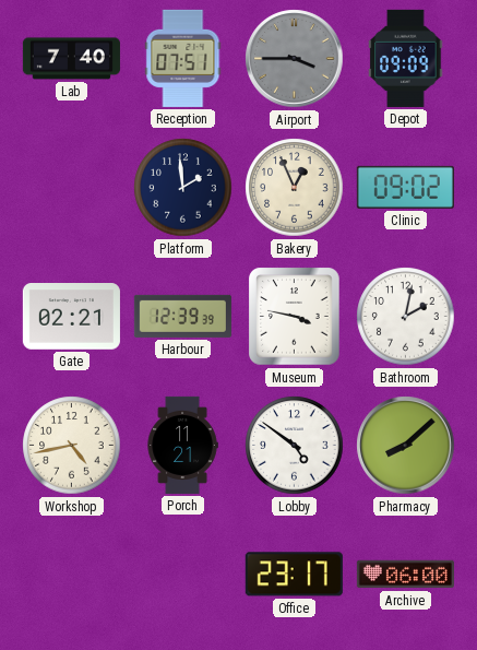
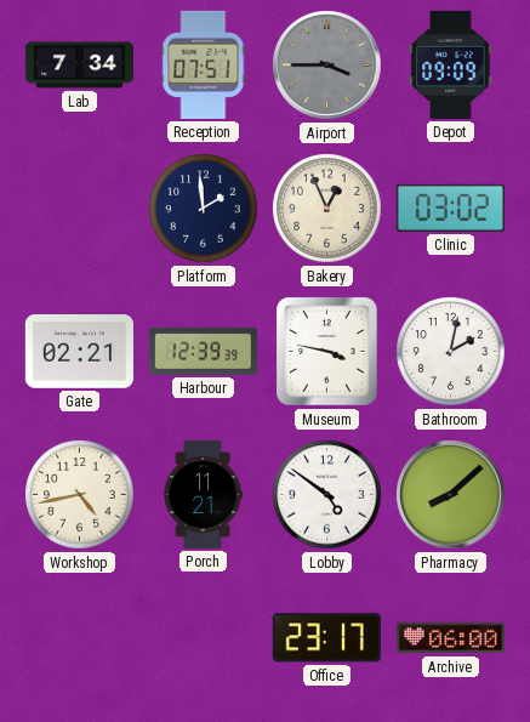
Lab: 7:40 -> 7:34 (79, 66)
Clinic: 09:02 -> 03:02 (450, 207)
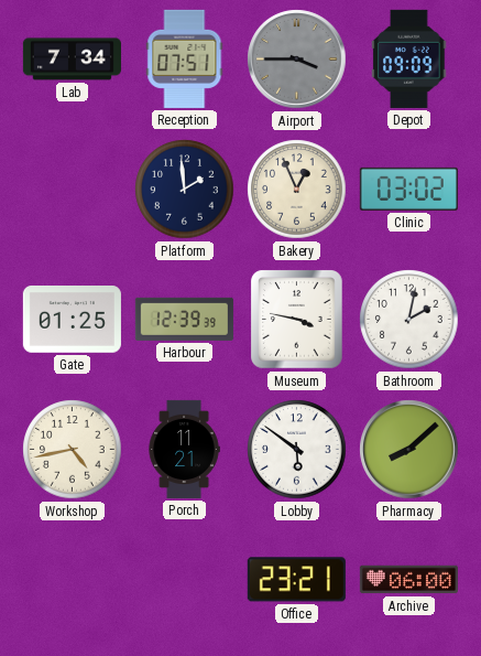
Gate: 02:21 -> 01:25 (72, 320)
Lobby: 4:51 -> 5:51 (297, 450)
Office: 23:17 -> 23:21 (296, 580)
